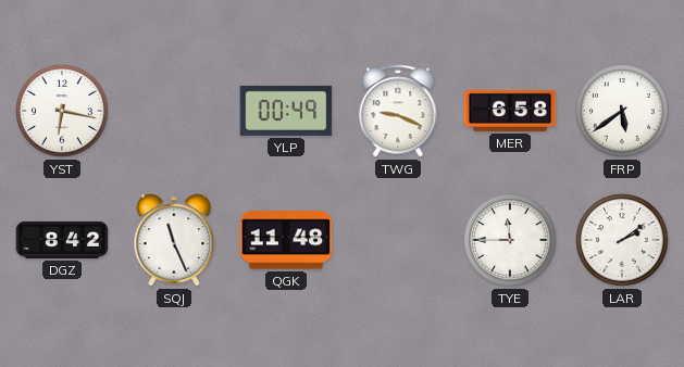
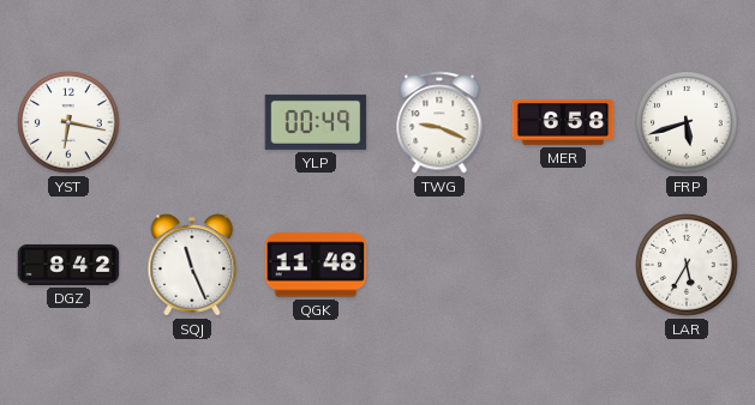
FRP: 5:39 -> 5:42 (687, 122)
TYE: 11:45 -> none (510, 240)
LAR: 2:09 -> 5:35 (687, 265)
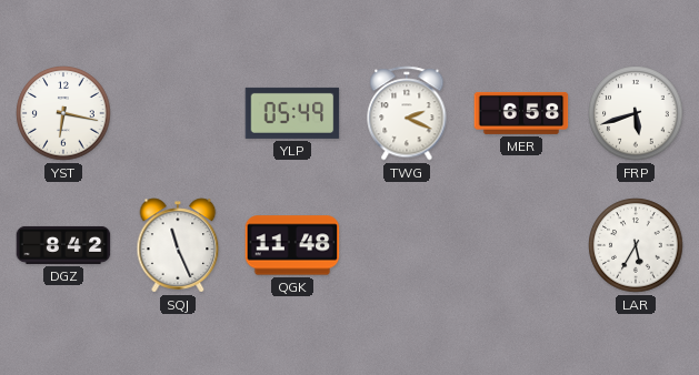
YLP: 00:49 -> 05:49 (292, 113)
TWG: 9:19 -> 2:19 (407, 113)
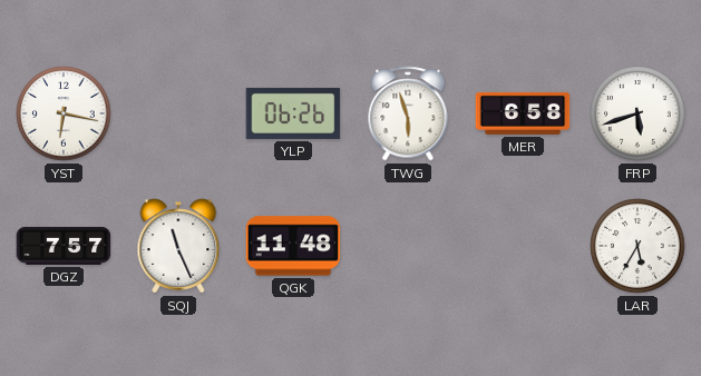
YLP: 05:49 -> 06:26 (293, 113)
TWG: 2:19 -> 5:57 (408, 113)
DGZ: 8:42 -> 7:57 (64, 246)
